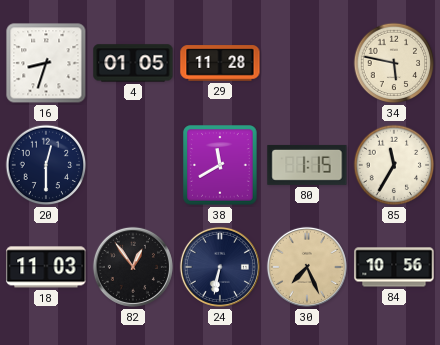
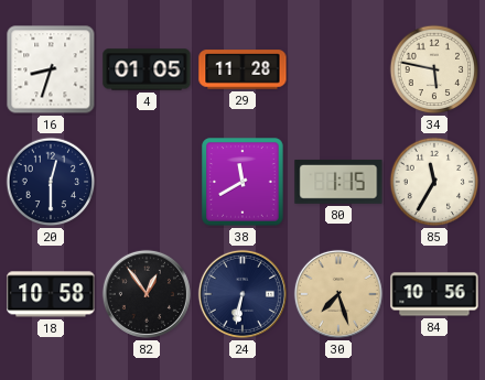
18: 11:03 -> 10:58 (51, 294)
30: 7:26 -> 7:27 (338, 294)
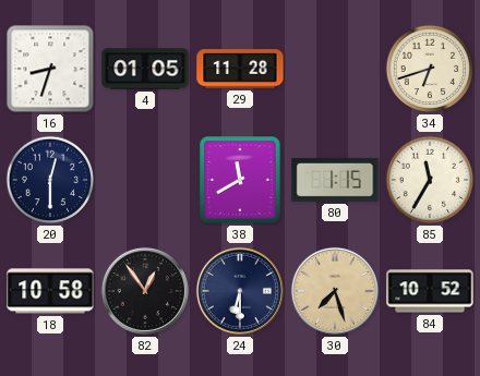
34: 5:47 -> 6:42 (430, 69)
24: 6:32 -> 6:30 (240, 291)
84: 10:56 -> 10:52 (430, 291)
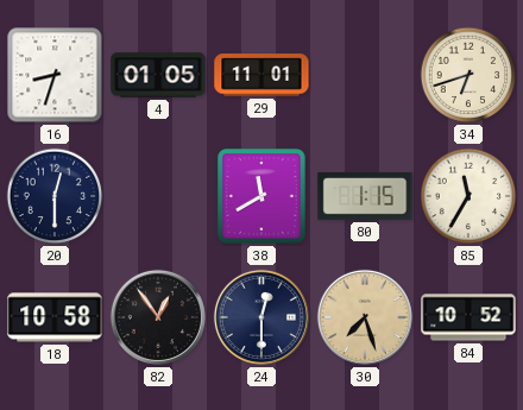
29: 11:28 -> 11:01 (261, 75)
24: 6:30 -> 12:30 (261, 317)
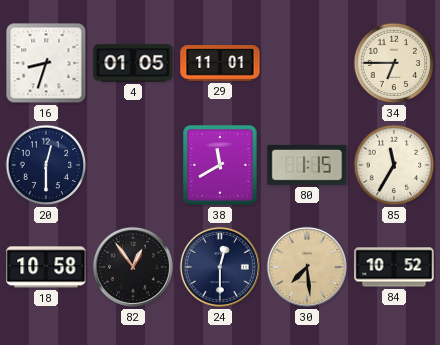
34: 6:42 -> 6:45 (394, 63)
30: 7:27 -> 7:29 (307, 267)
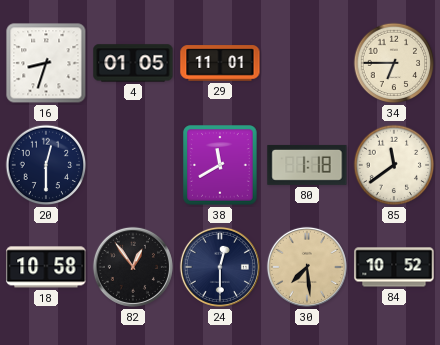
80: 1:15 -> 1:18 (307, 165)
85: 11:35 -> 11:39 (394, 165)
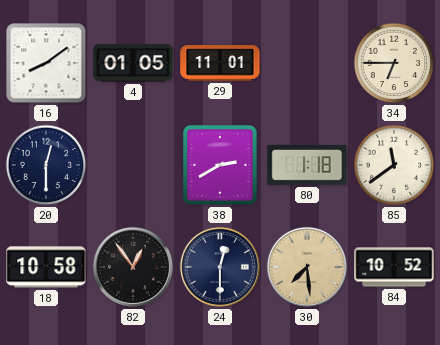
16: 8:33 -> 8:09 (46, 63)
38: 11:40 -> 2:40 (220, 165)
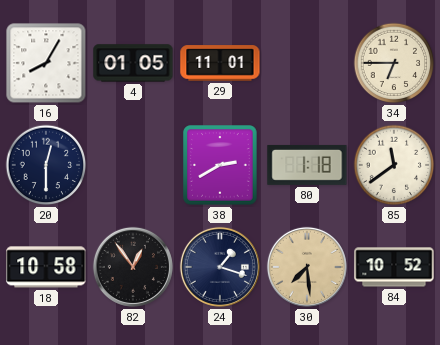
16: 8:09 -> 8:05 (46, 63)
24: 12:30 -> 1:18 (220, 267)
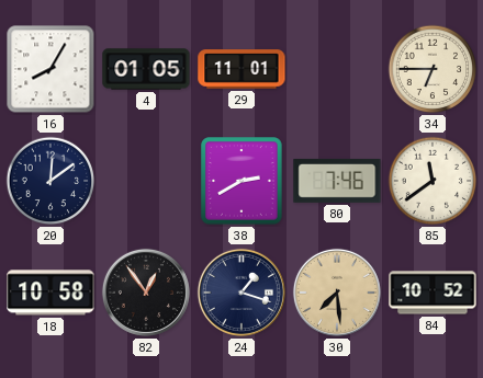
20: 12:30 -> 12:09 (50, 181)
80: 1:18 -> 7:46 (337, 181)
